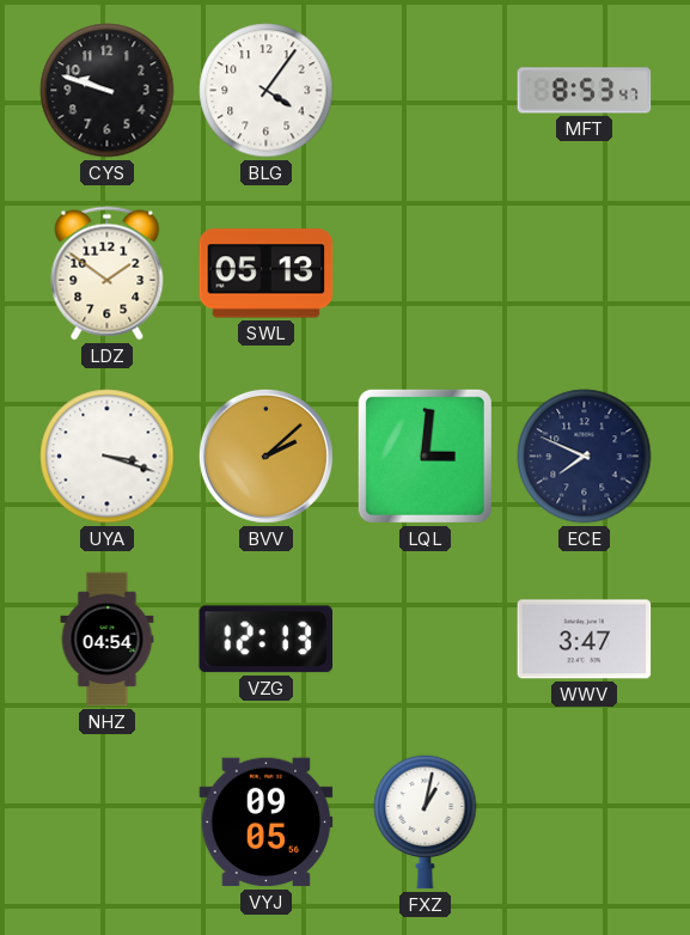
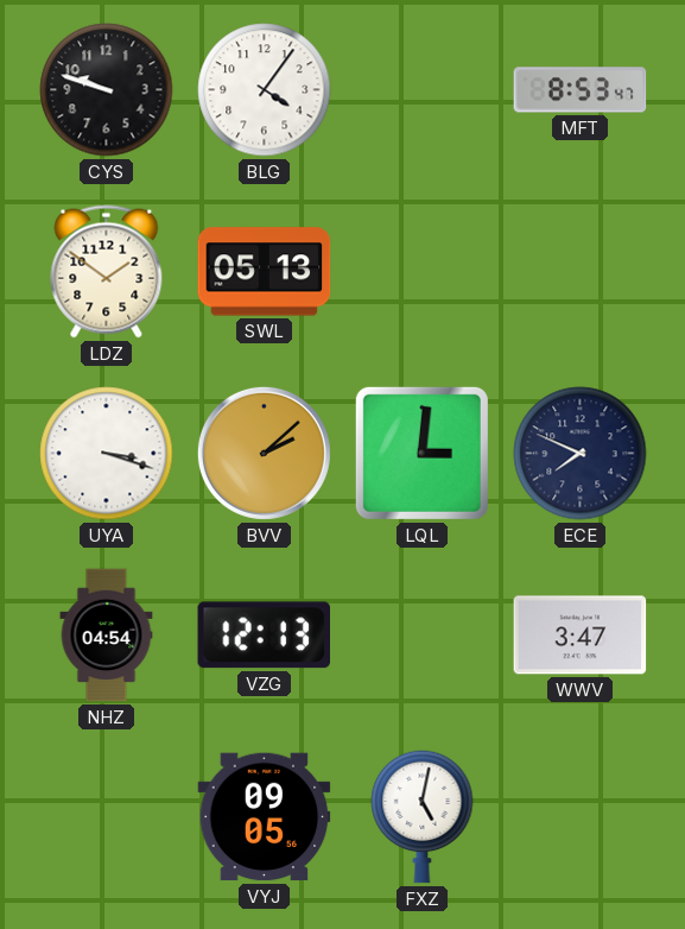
FXZ: 1:02 -> 5:02 (423, 816)
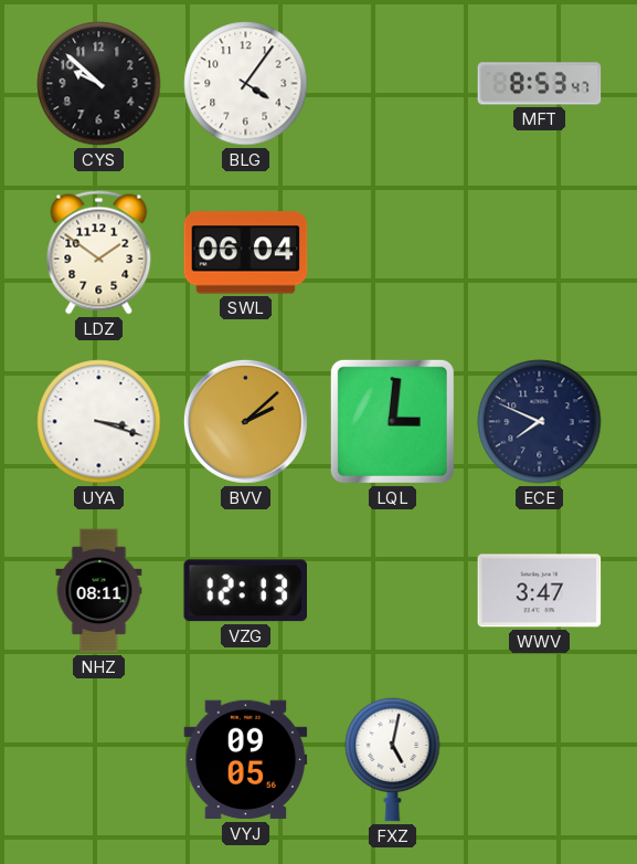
CYS: 9:48 -> 9:52 (99, 84)
SWL: 05:13 -> 06:04 (246, 253)
NHZ: 04:54 -> 08:11 (99, 591)
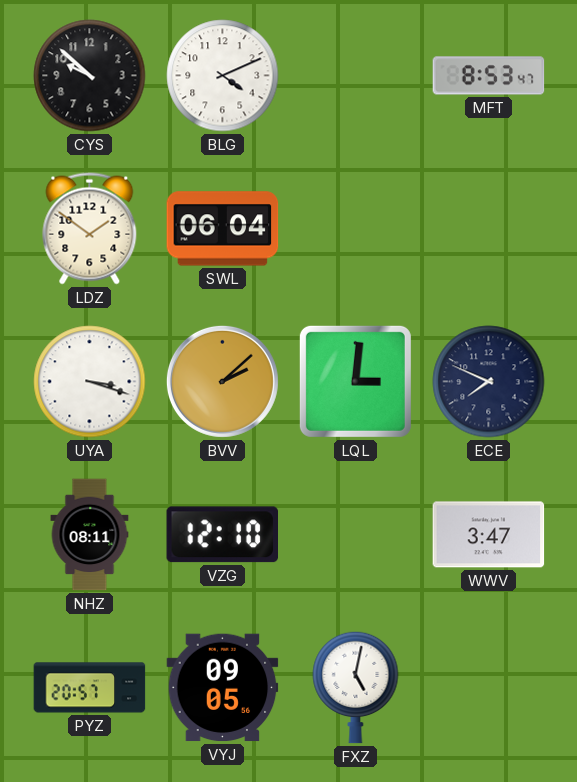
BLG: 4:06 -> 4:11 (223, 76)
VZG: 12:13 -> 12:10 (222, 535)
PYZ: none -> 20:57 (90, 688)
